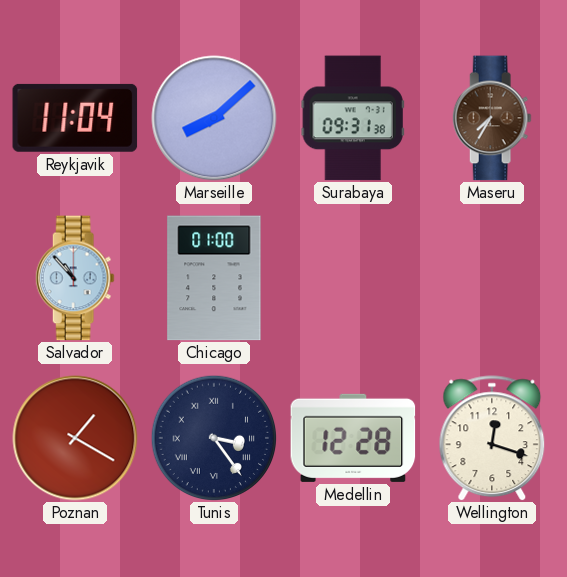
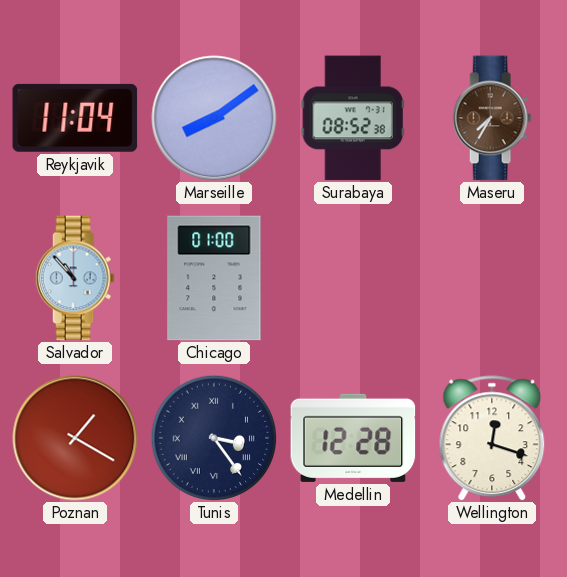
Marseille: 8:08 -> 8:09 (214, 118)
Surabaya: 09:31 -> 08:52 (353, 118)
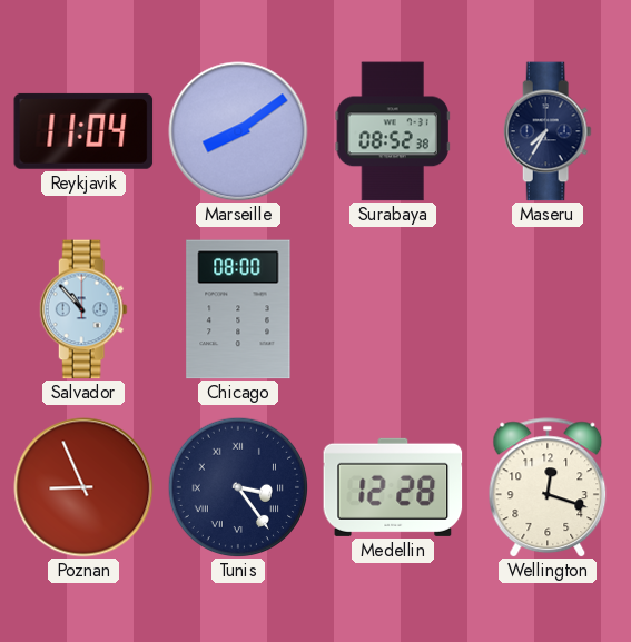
Maseru dial: brown -> navy (548, 131)
Chicago: 01:00 -> 08:00 (238, 309)
Poznan: 1:20 -> 8:56 (83, 487)
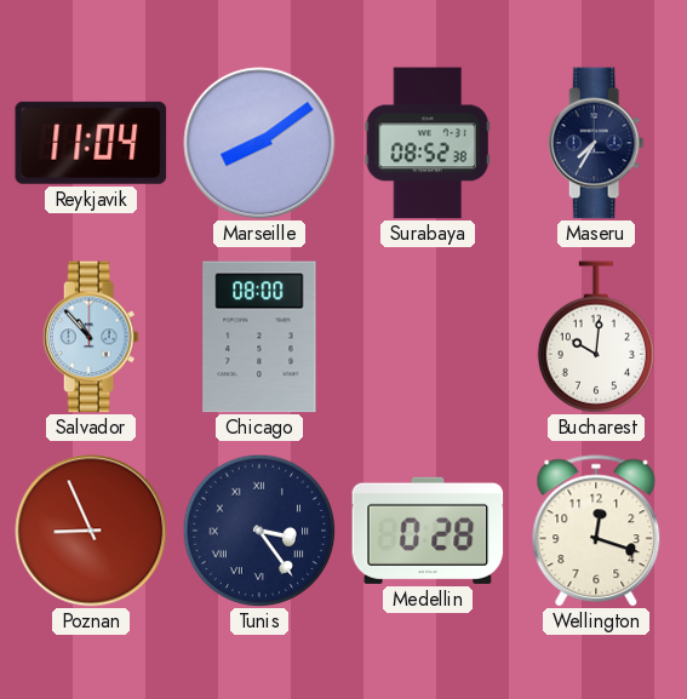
Bucharest: none -> 10:01 (596, 337)
Medellin: 12:28 -> 0:28 (428, 531)
